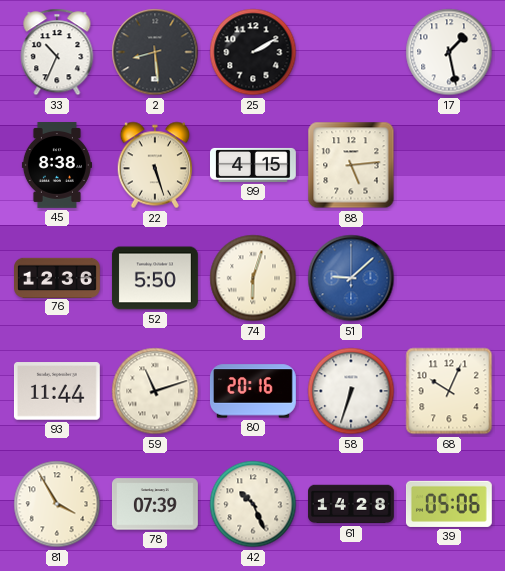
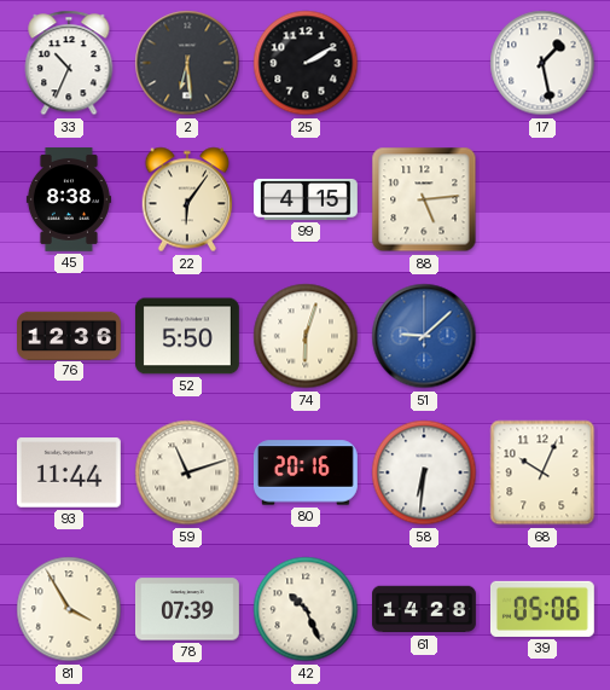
2: 8:29 -> 6:29 (187, 63)
22: 5:27 -> 6:06 (187, 199)
58: 6:33 -> 6:31 (424, 472)
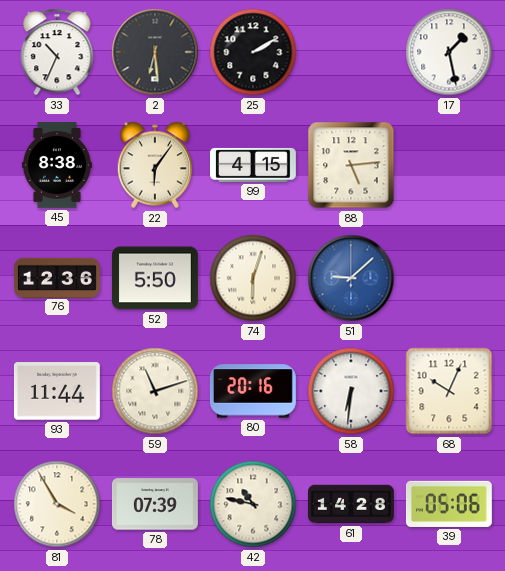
42: 10:26 -> 10:47 (253, 504)
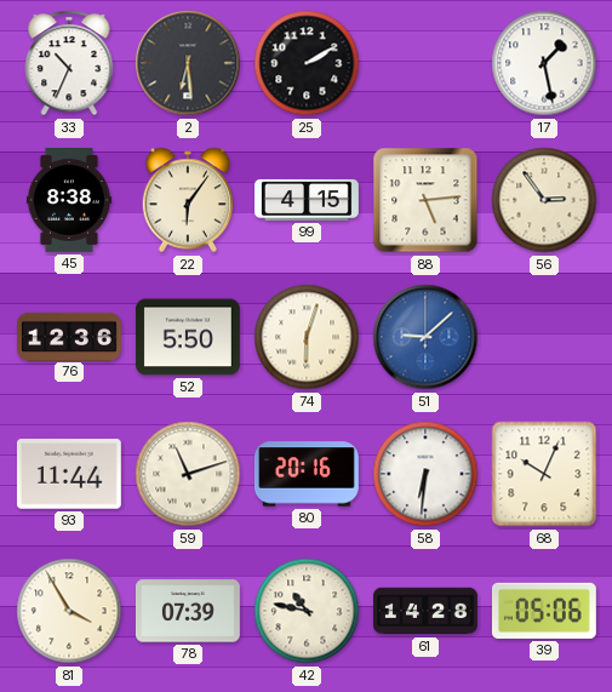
56: none -> 2:54 (544, 200)
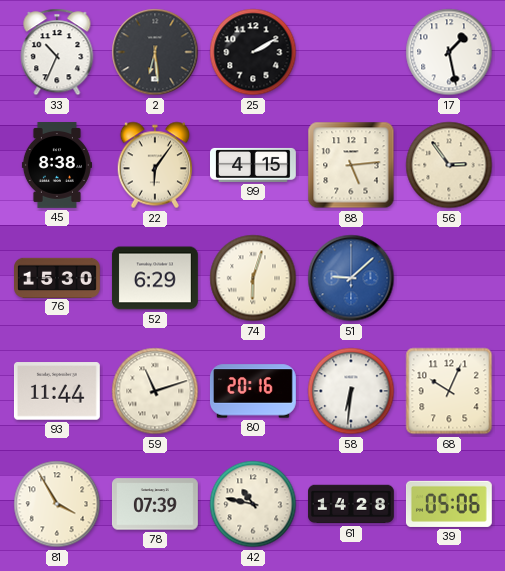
76: 12:36 -> 15:30 (58, 277)
52: 5:50 -> 6:29 (155, 278)
